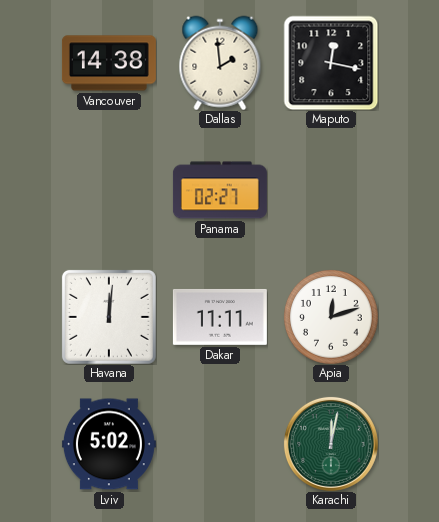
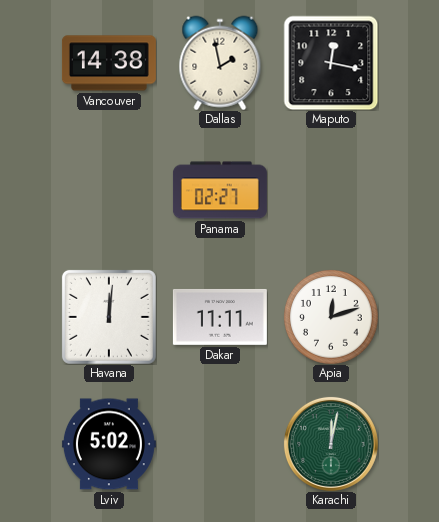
Dallas: 1:59 -> 1:58 (220, 63)
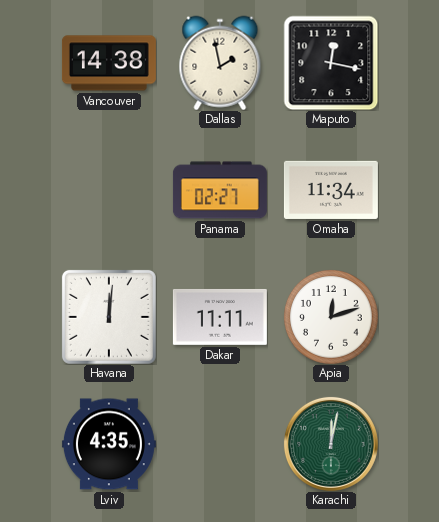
Omaha: none -> 11:34 (331, 190)
Lviv: 5:02 -> 4:35 (109, 444)
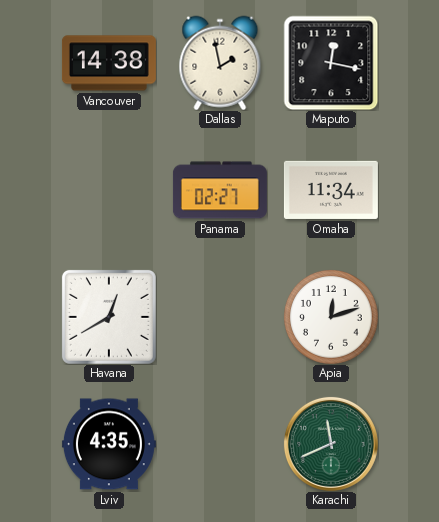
Havana: 12:01 -> 12:40 (109, 317)
Dakar: 11:11 -> none (220, 317)
Karachi: 12:02 -> 11:41 (331, 444)
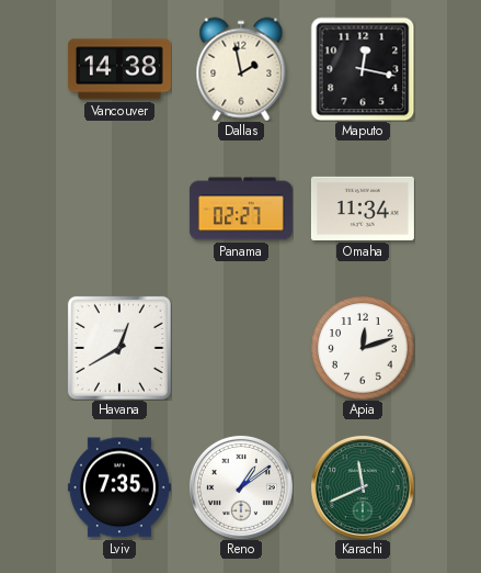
Lviv: 4:35 -> 7:35 (119, 487)
Reno: none -> 1:09 (241, 487)
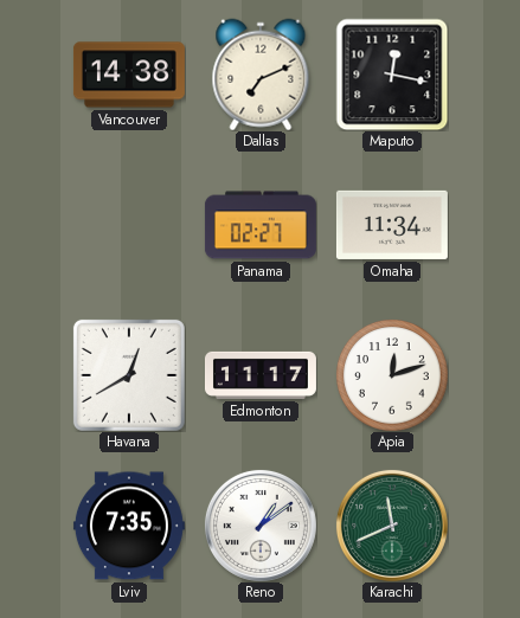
Dallas: 1:58 -> 7:11 (261, 75)
Edmonton: none -> 11:17 (261, 375)
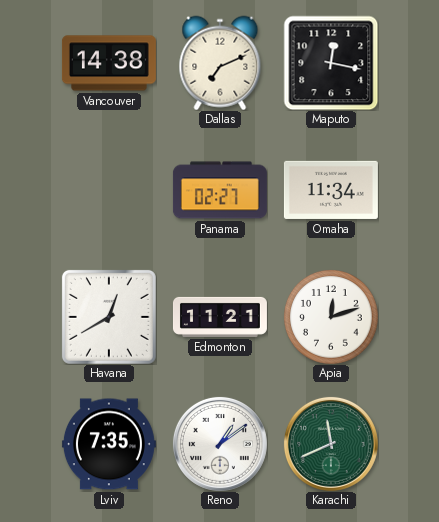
Edmonton: 11:17 -> 11:21 (220, 317)
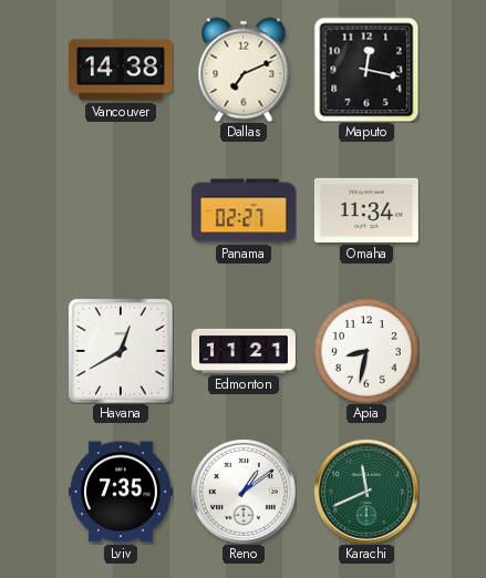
Apia: 12:12 -> 8:32 (366, 351)
